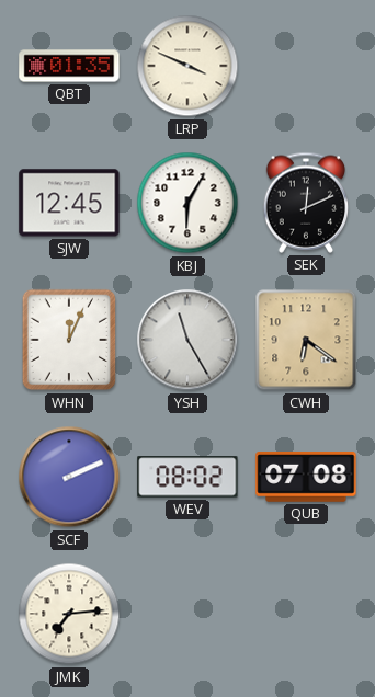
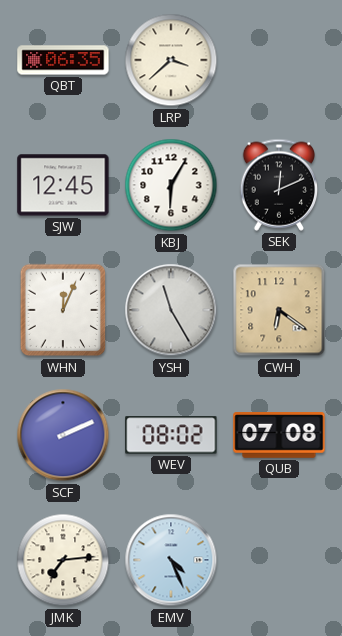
QBT: 01:35 -> 06:35 (63, 60)
LRP: 3:49 -> 3:38 (171, 60)
EMV: none -> 4:26 (171, 560)
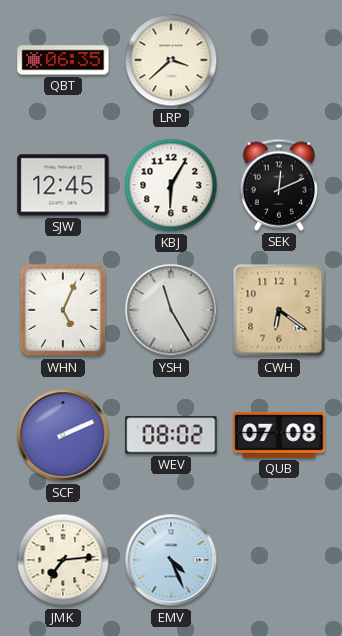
WHN: 12:04 -> 5:04 (63, 310)
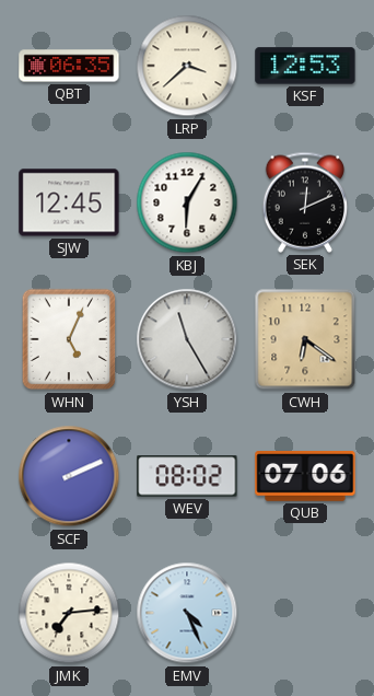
KSF: none -> 12:53 (305, 66)
QUB: 07:08 -> 07:06 (305, 477)
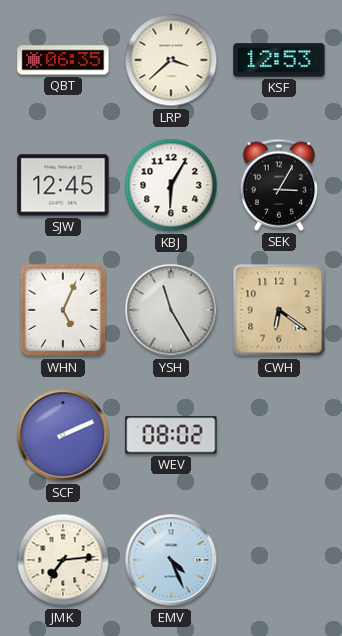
SEK: 12:11 -> 3:05 (278, 185)
QUB: 07:06 -> none (305, 477)
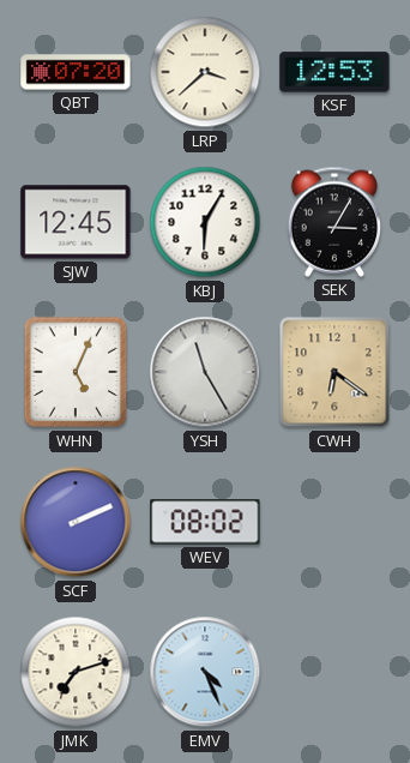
QBT: 06:35 -> 07:20 (76, 72)
JMK: 7:14 -> 7:12 (76, 672)
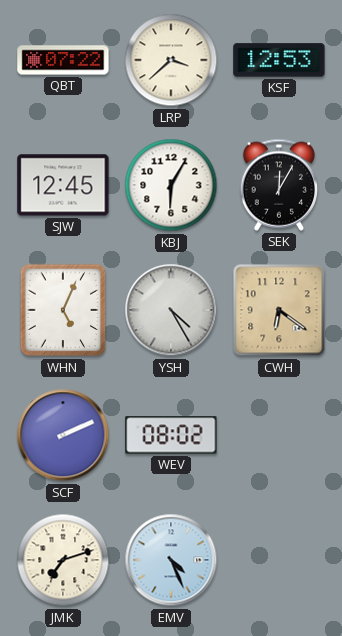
QBT: 07:20 -> 07:22 (63, 60)
SEK: 3:05 -> 12:05 (278, 185)
YSH: 11:25 -> 4:25 (171, 310)
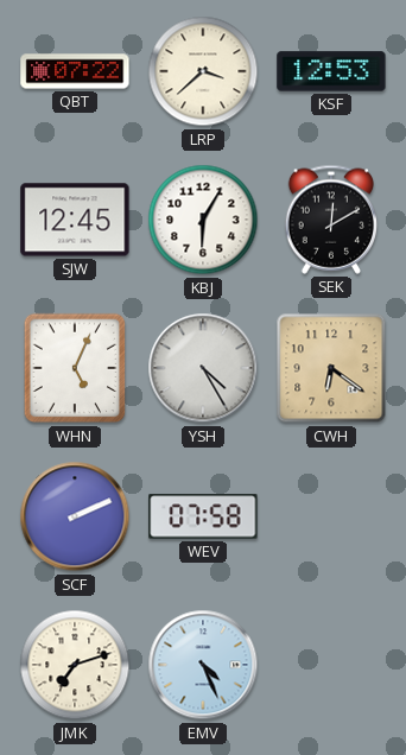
SEK: 12:05 -> 12:10 (330, 220)
WEV: 08:02 -> 07:58 (203, 516)
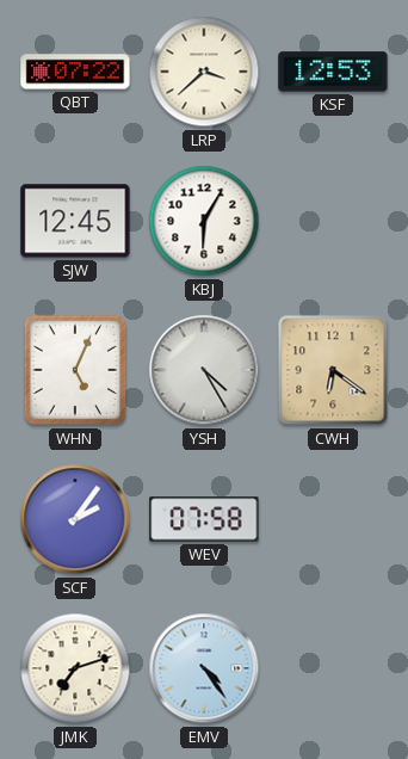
SEK: 12:10 -> none (330, 220)
SCF: 2:11 -> 2:06 (75, 519)
EMV: 4:26 -> 4:24 (204, 668)
